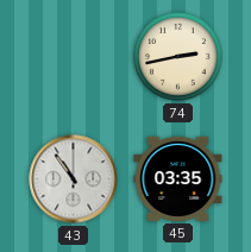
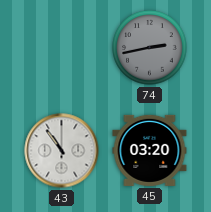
74 dial: cream -> grey (150, 48)
45: 03:35 -> 03:20 (150, 150)
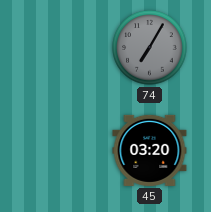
74: 2:43 -> 7:05 (150, 48)
43: 10:54 -> none (62, 151)
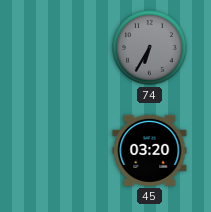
74: 7:05 -> 6:35 (150, 48)
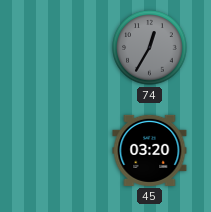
74: 6:35 -> 12:35 (150, 48)
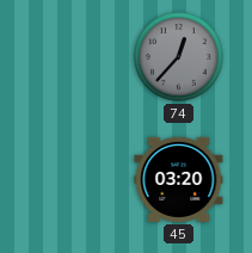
74: 12:35 -> 12:37 (179, 57)
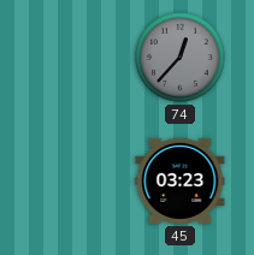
45: 03:20 -> 03:23 (181, 180)
